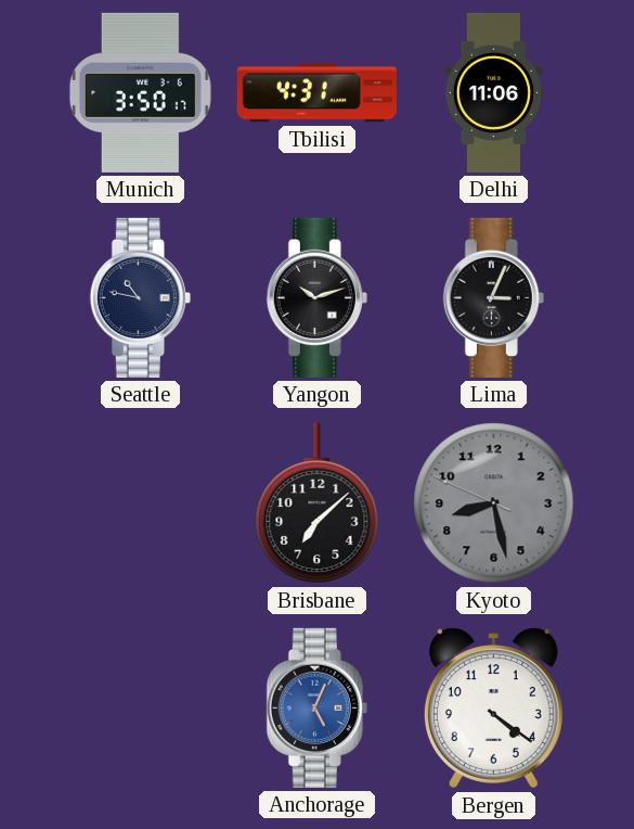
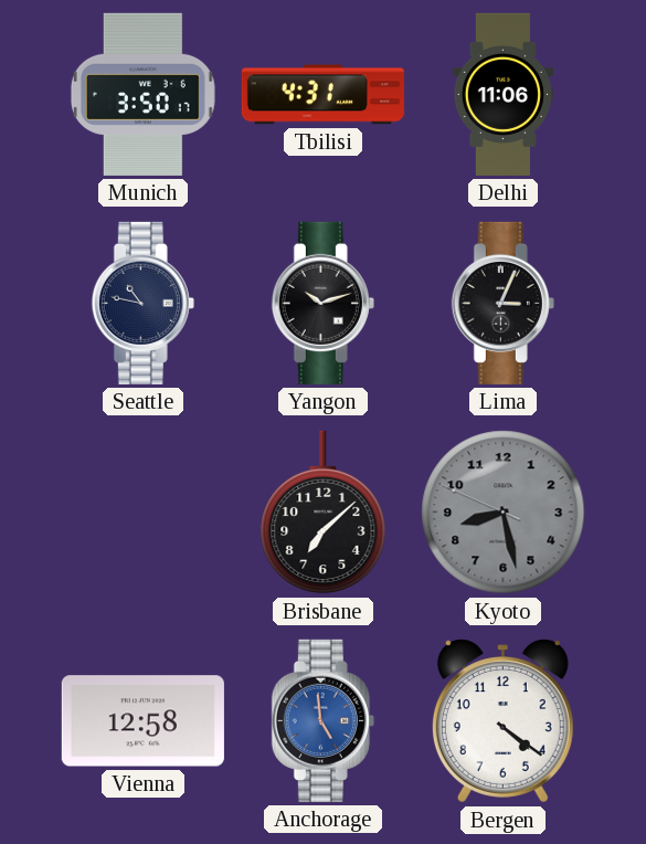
Vienna: none -> 12:58 (142, 721)
Anchorage: 5:04 -> 4:59 (322, 720)
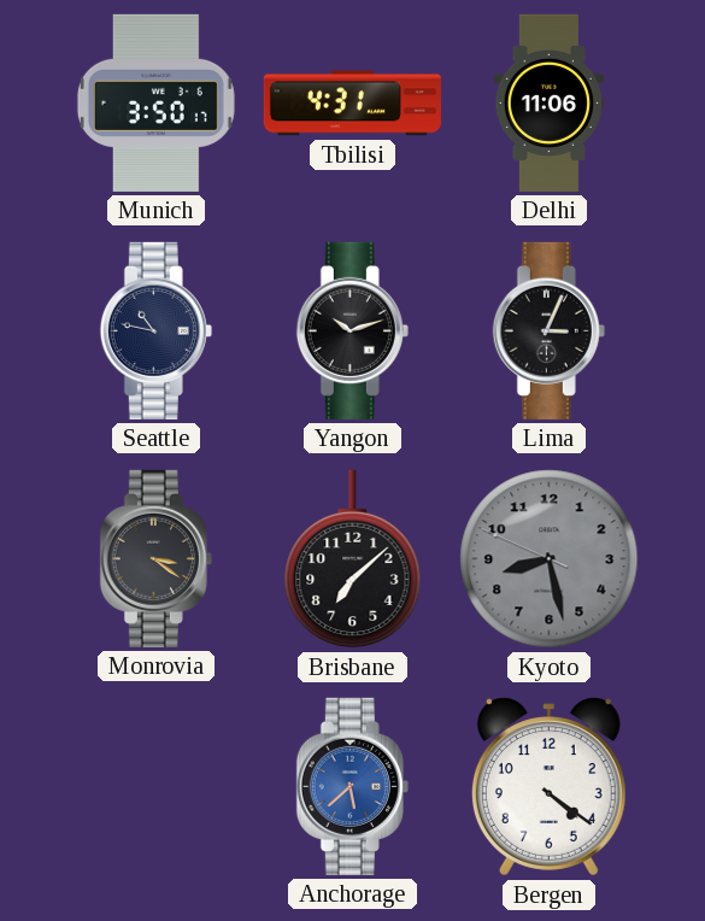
Monrovia: none -> 3:21 (155, 558)
Vienna: 12:58 -> none (142, 721)
Anchorage: 4:59 -> 5:38 (352, 786)
